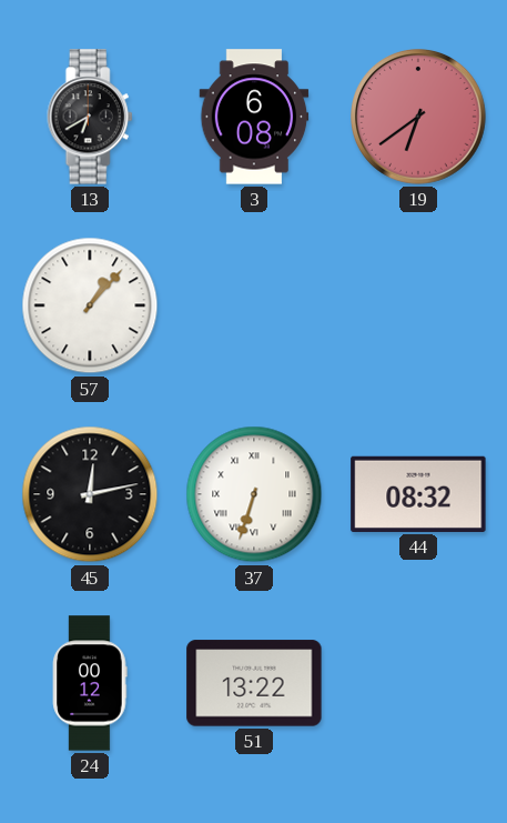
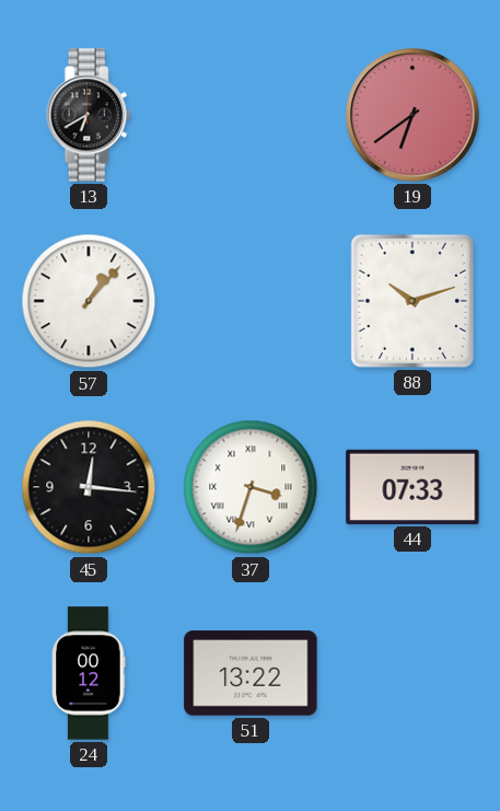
3: 6:08 -> none (254, 117)
88: none -> 10:12 (412, 301)
45: 12:13 -> 12:16 (89, 487)
37: 6:33 -> 3:33 (251, 487)
44: 08:32 -> 07:33 (412, 487)
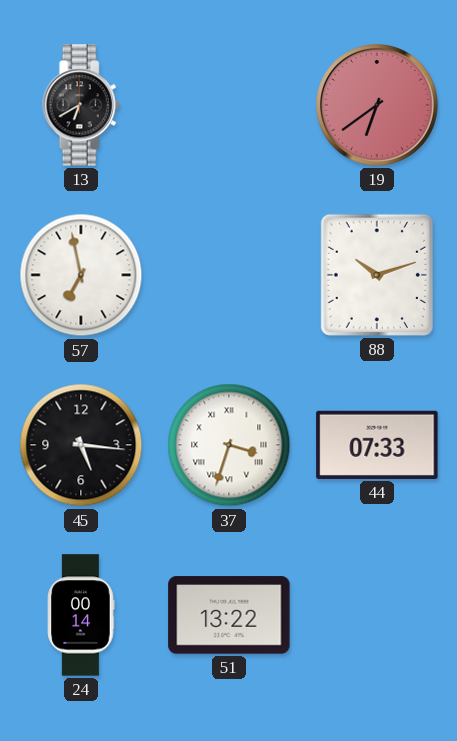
57: 1:07 -> 6:58 (81, 275)
45: 12:16 -> 5:16 (81, 445)
24: 00:12 -> 00:14 (81, 615)
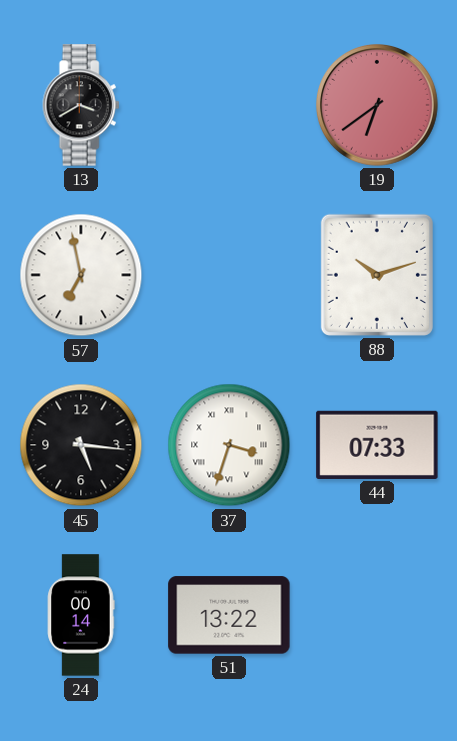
13: 6:40 -> 3:40 (81, 105)
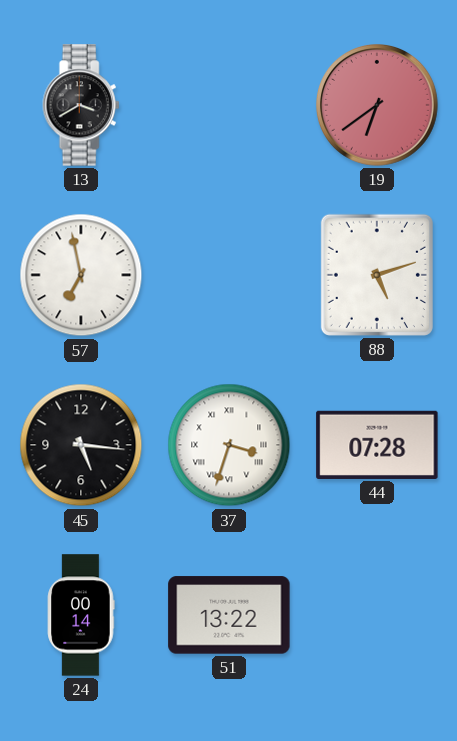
88: 10:12 -> 5:12 (377, 275)
44: 07:33 -> 07:28 (377, 445)
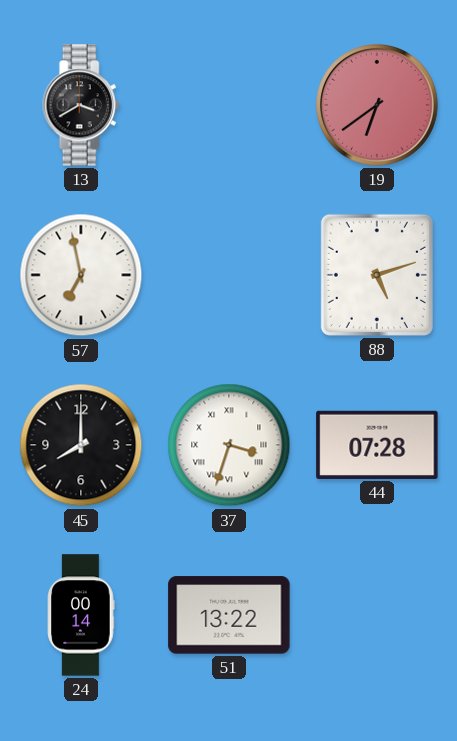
45: 5:16 -> 8:00 (81, 445)
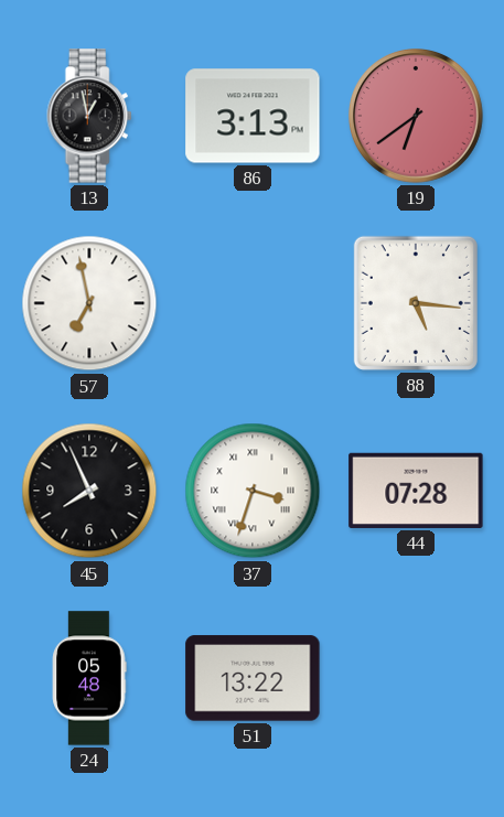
13: 3:40 -> 12:58 (89, 116)
86: none -> 3:13 (253, 116)
88: 5:12 -> 5:16 (416, 303)
45: 8:00 -> 7:56 (89, 491)
24: 00:14 -> 05:48 (89, 678)
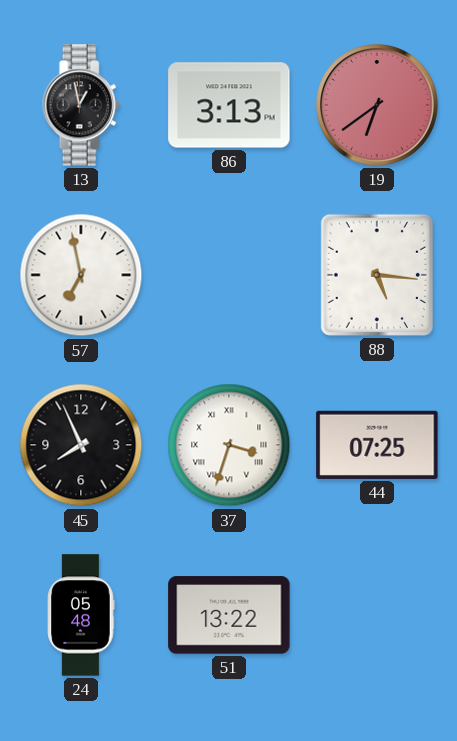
44: 07:28 -> 07:25 (377, 445)
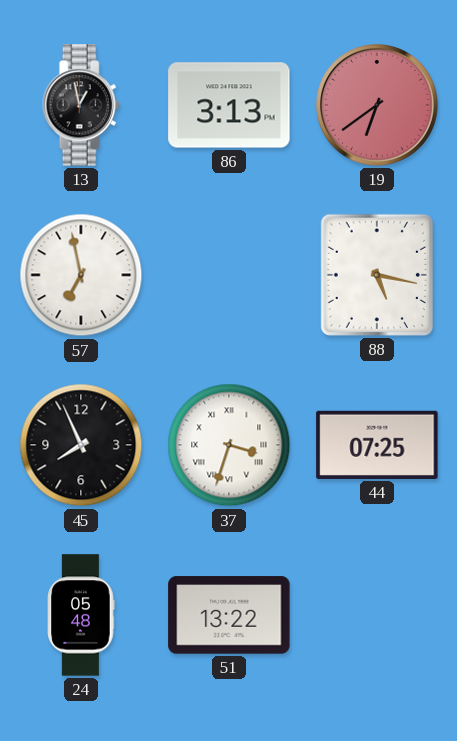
88: 5:16 -> 5:17 (377, 275)
